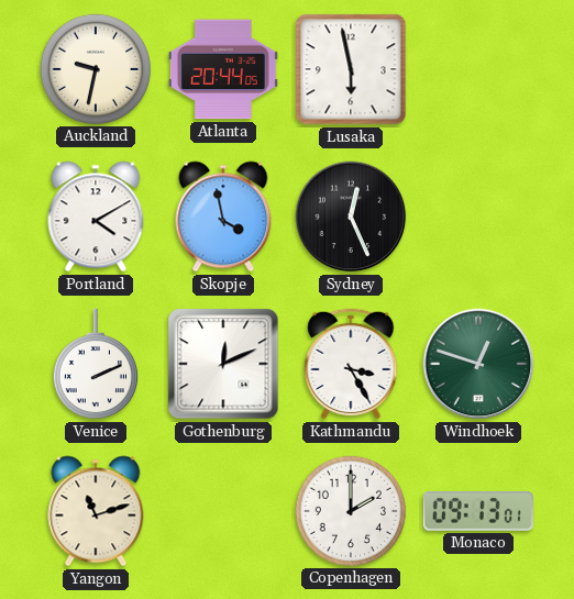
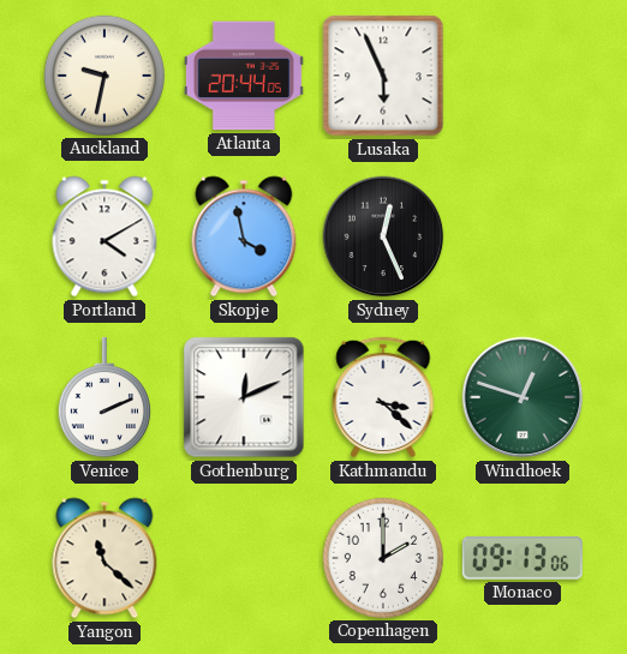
Lusaka: 5:58 -> 5:56 (383, 76)
Kathmandu: 3:25 -> 3:22 (383, 397)
Yangon: 11:12 -> 11:22 (104, 558)
Monaco: 09:13:01 -> 09:13:06 (522, 558)
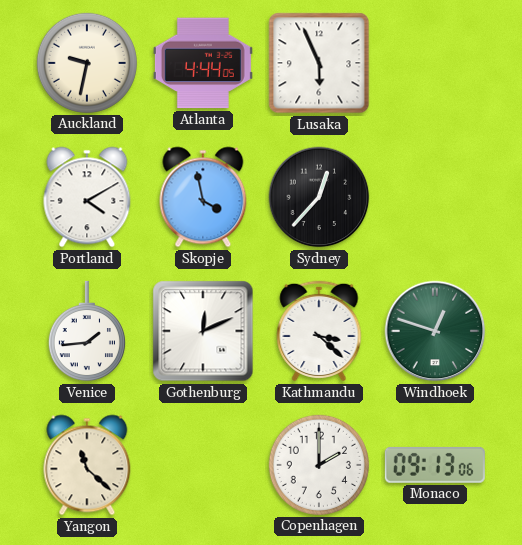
Atlanta: 20:44 -> 4:44 (203, 63)
Sydney: 12:26 -> 12:37 (319, 197)
Venice: 2:11 -> 1:44 (87, 331)
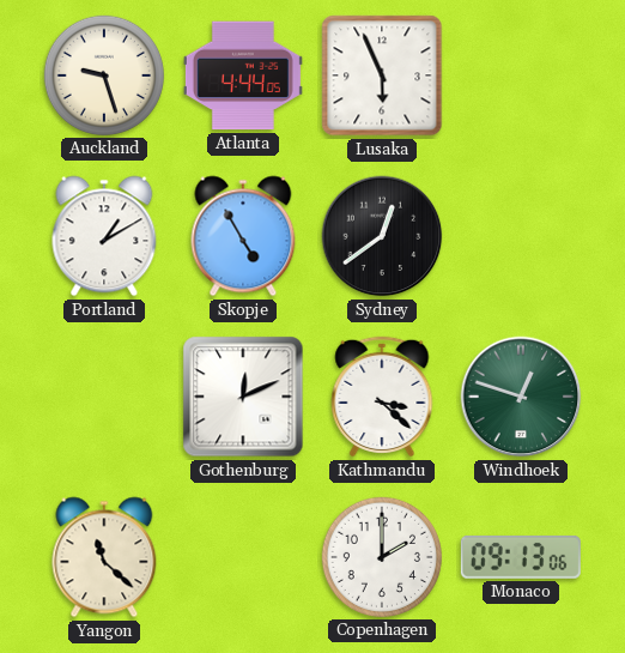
Auckland: 9:32 -> 9:27 (104, 75)
Portland: 4:10 -> 1:10 (104, 236)
Skopje: 3:58 -> 4:55 (243, 236)
Sydney: 12:37 -> 12:39 (382, 236)
Venice: 1:44 -> none (87, 331)
